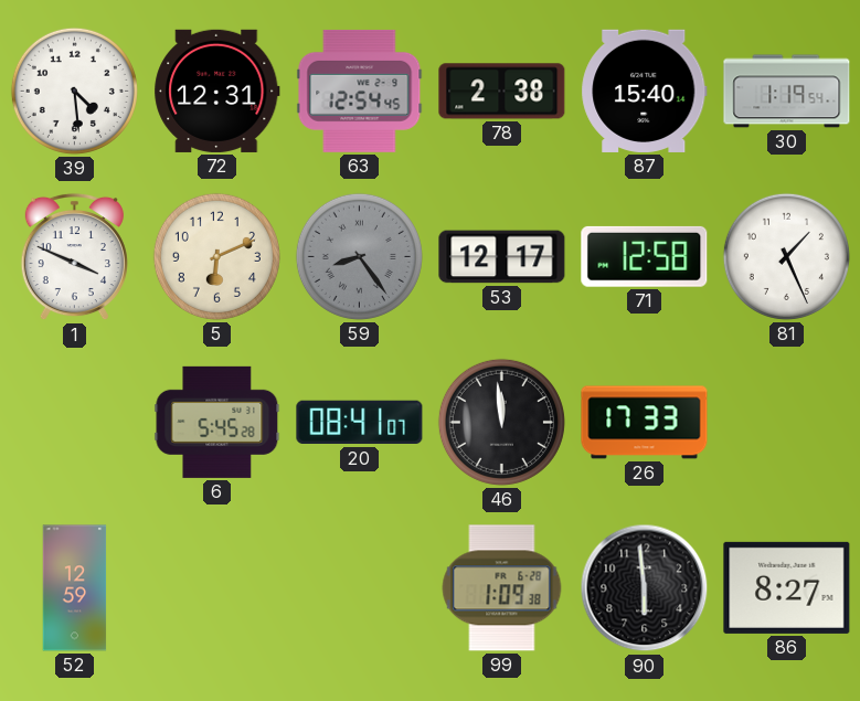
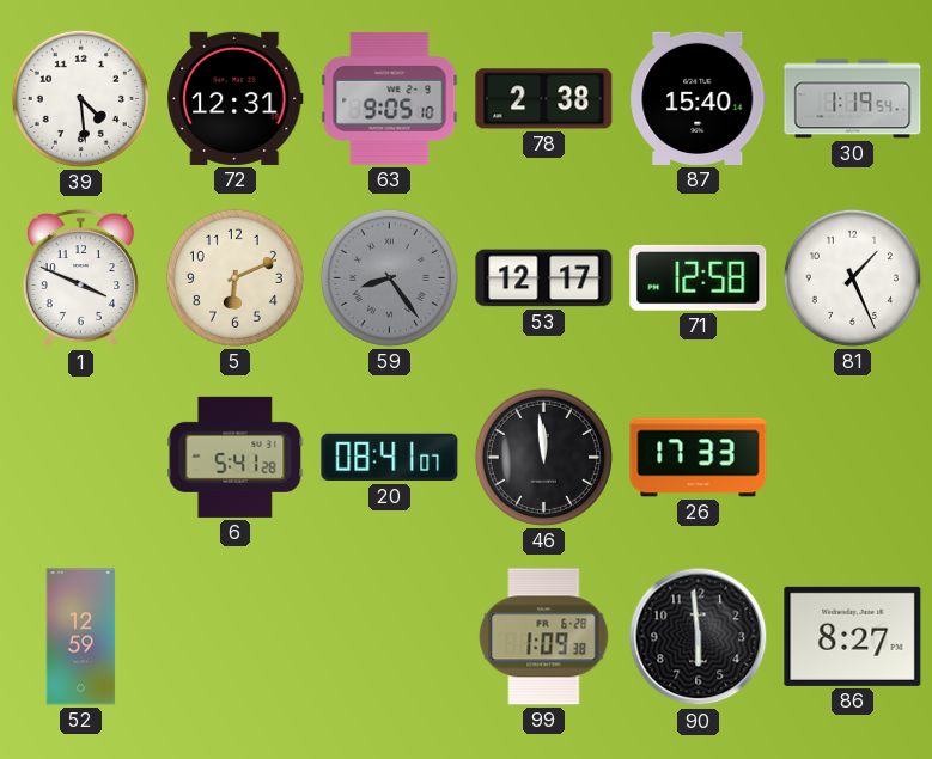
63: 12:54 -> 9:05 (390, 98)
6: 5:45 -> 5:41 (236, 457)
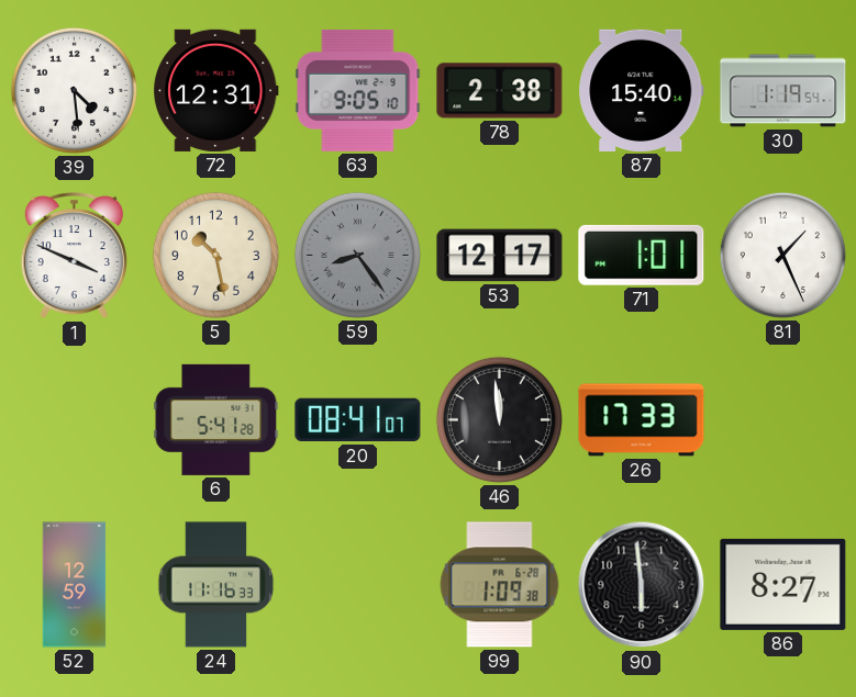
5: 6:11 -> 10:28 (215, 255)
71: 12:58 -> 1:01 (642, 255)
24: none -> 11:16 (216, 585)
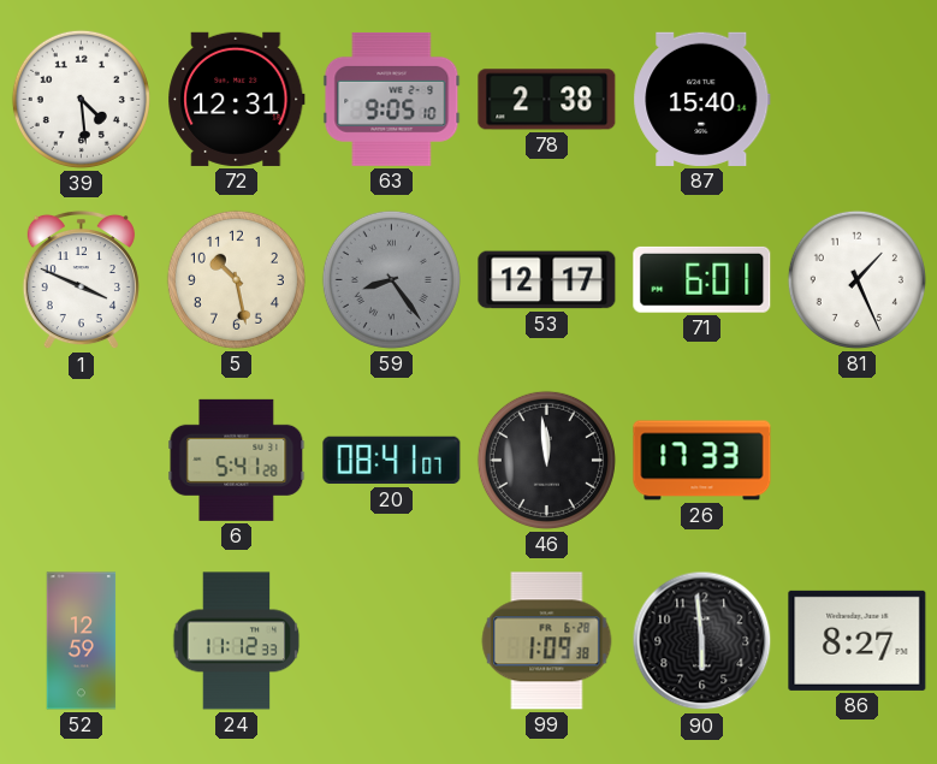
30: 1:19 -> none (783, 91)
71: 1:01 -> 6:01 (702, 279)
24: 11:16 -> 11:12 (237, 641)
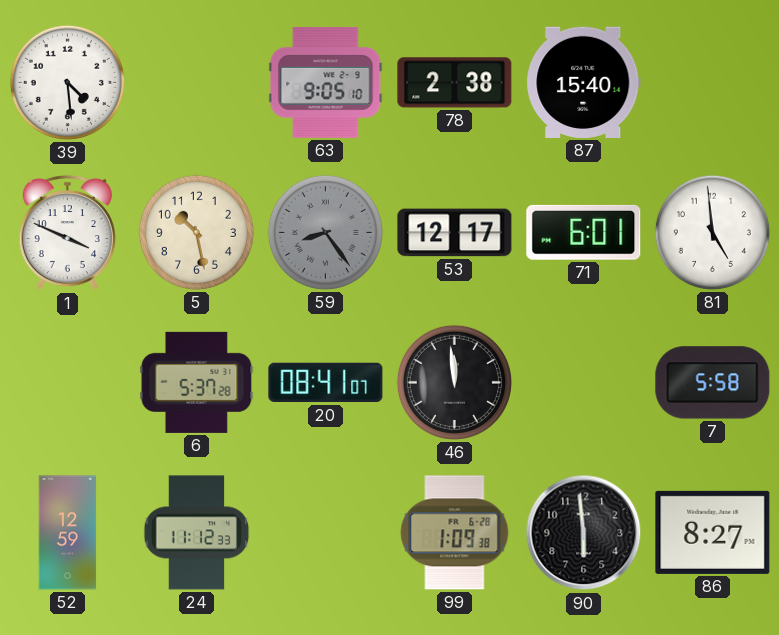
72: 12:31 -> none (237, 99)
81: 1:26 -> 4:59 (712, 232)
6: 5:41 -> 5:37 (197, 382)
26: 17:33 -> none (702, 461)
7: none -> 5:58 (713, 383)
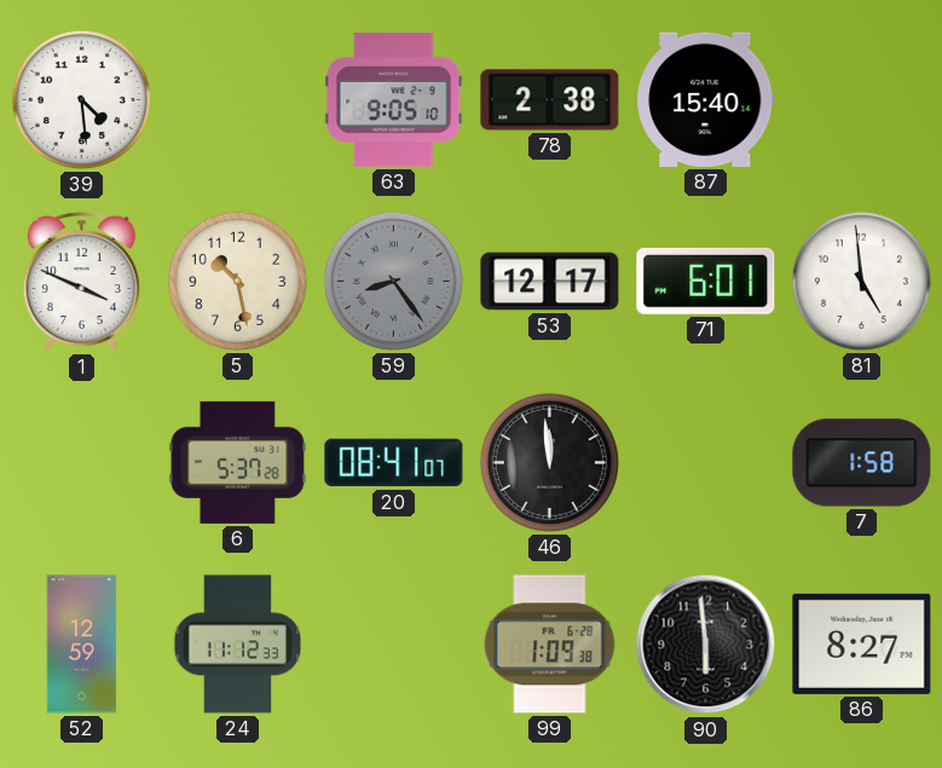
7: 5:58 -> 1:58 (862, 463)
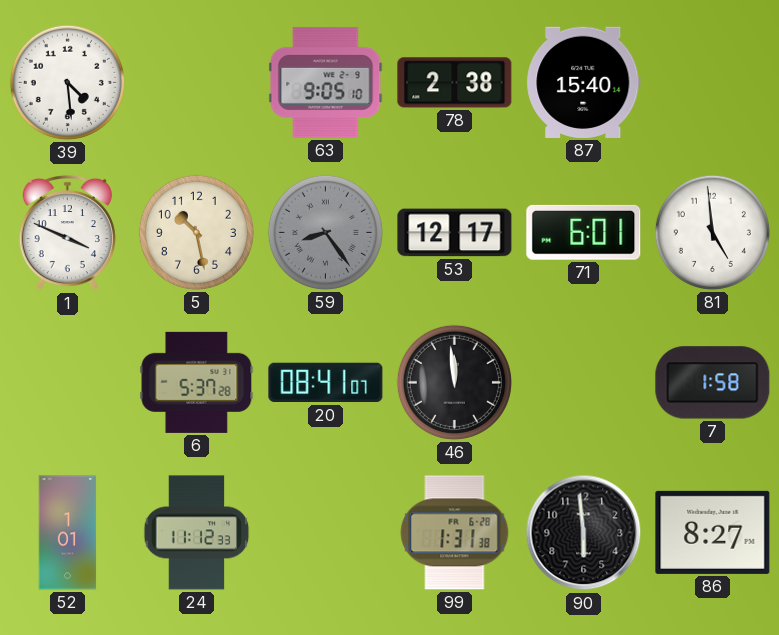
52: 12:59 -> 1:01 (68, 533)
99: 1:09 -> 1:31 (455, 533)
